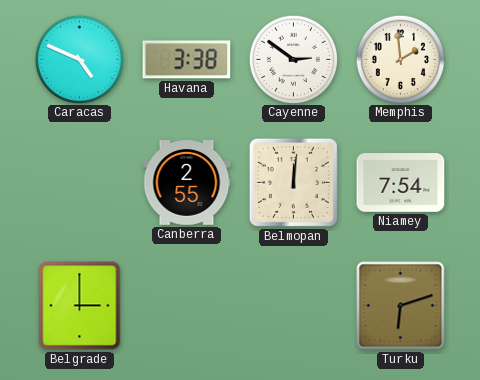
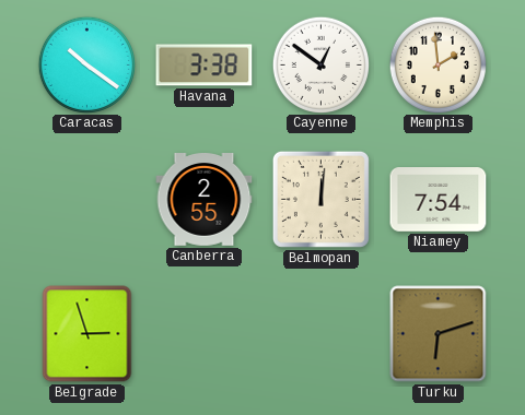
Caracas: 4:49 -> 10:21 (86, 64)
Cayenne: 2:51 -> 12:51 (320, 64)
Belgrade: 3:00 -> 2:57 (87, 334)
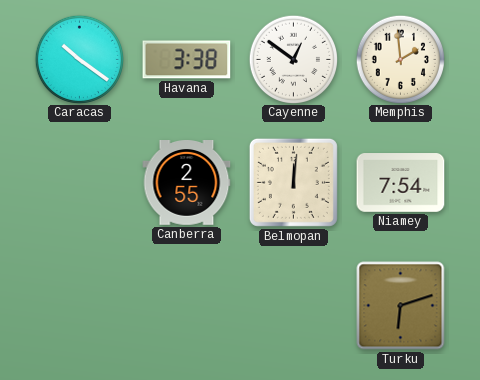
Belgrade: 2:57 -> none (87, 334)
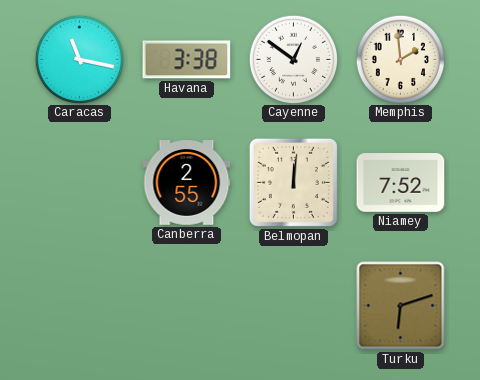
Caracas: 10:21 -> 11:17 (79, 59)
Niamey: 7:54 -> 7:52 (401, 183)
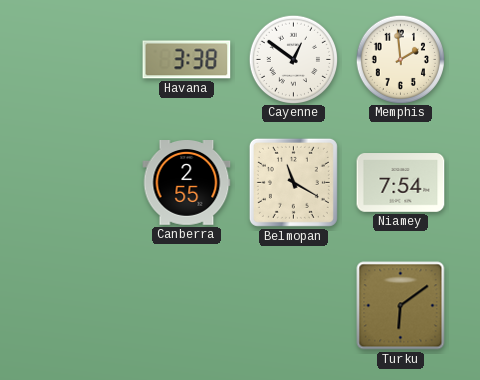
Caracas: 11:17 -> none (79, 59)
Belmopan: 12:01 -> 11:20 (293, 182)
Niamey: 7:52 -> 7:54 (401, 183)
Turku: 6:12 -> 6:09 (401, 306)
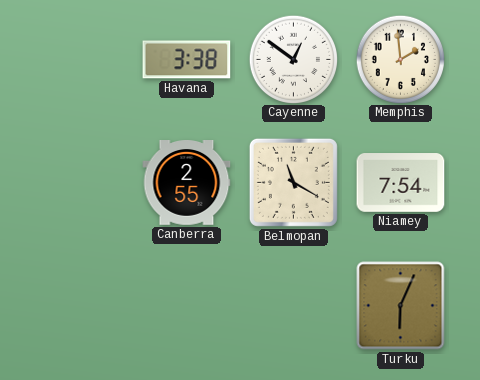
Turku: 6:09 -> 6:04 (401, 306)
